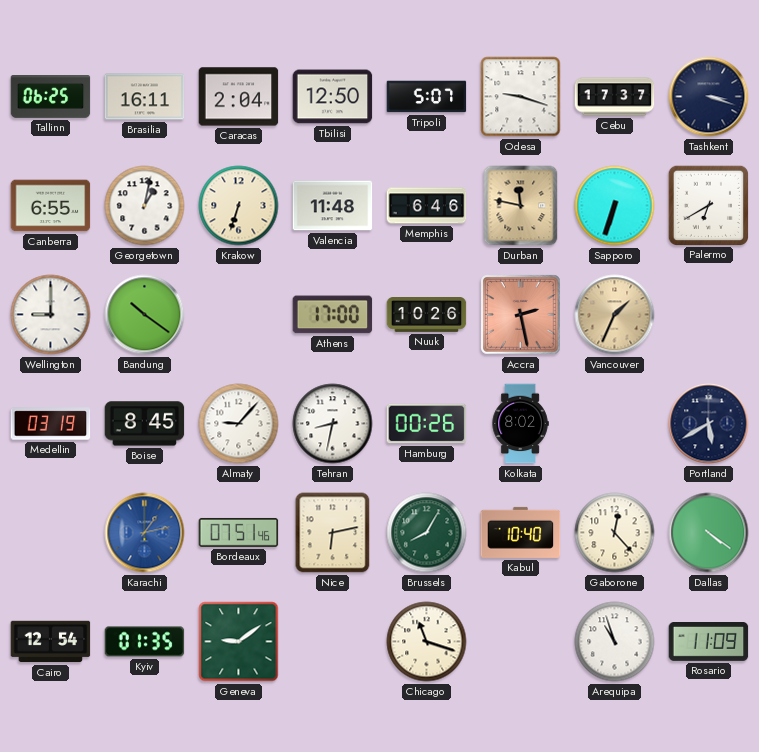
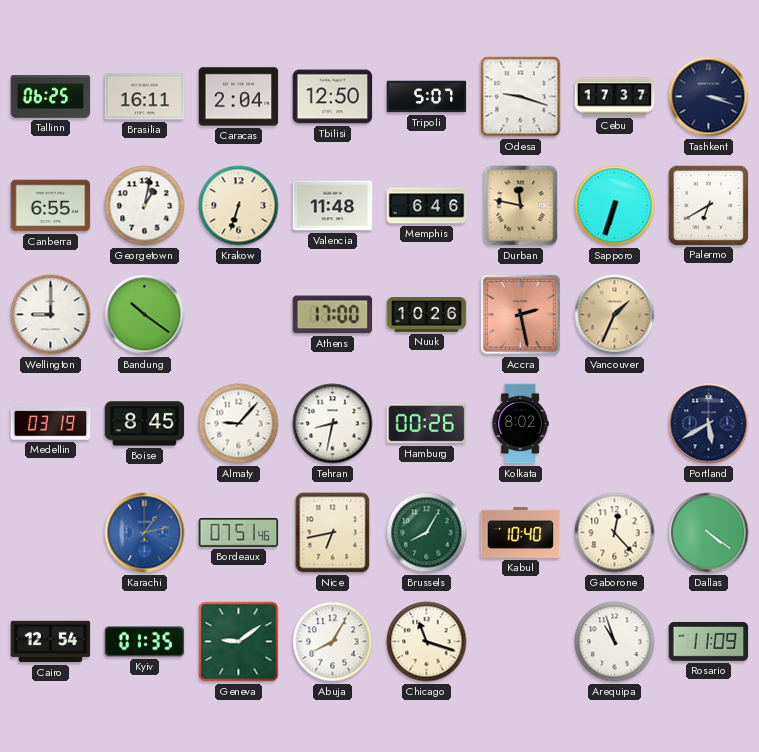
Nice: 6:13 -> 6:43 (333, 533)
Abuja: none -> 8:05 (333, 642)
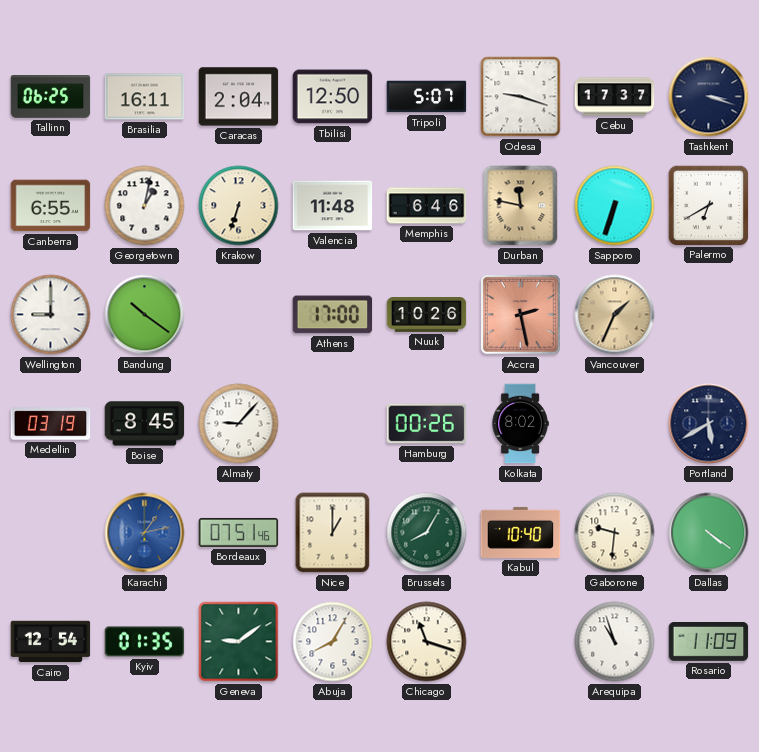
Tehran: 8:32 -> none (333, 424)
Nice: 6:43 -> 1:00 (333, 533)
Gaborone: 12:23 -> 9:31 (615, 533)
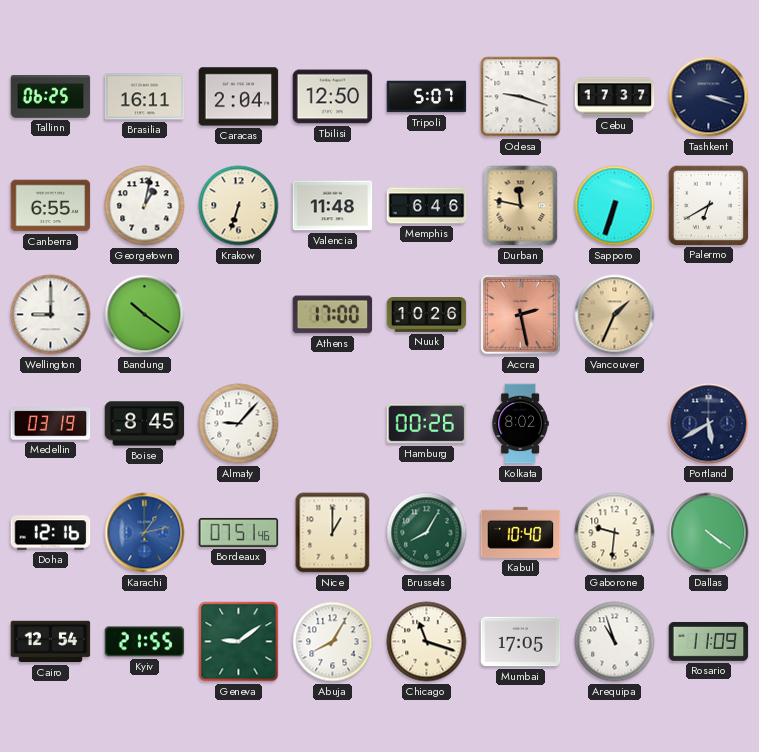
Doha: none -> 12:16 (51, 533)
Kyiv: 01:35 -> 21:55 (145, 642)
Mumbai: none -> 17:05 (521, 642)
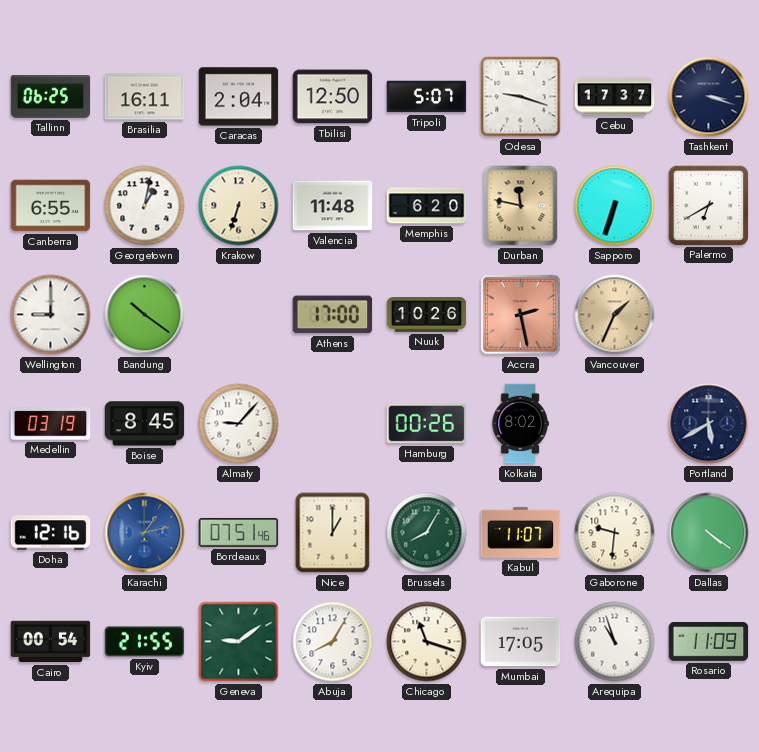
Memphis: 6:46 -> 6:20 (427, 206)
Kabul: 10:40 -> 11:07 (521, 532)
Cairo: 12:54 -> 00:54 (51, 642)
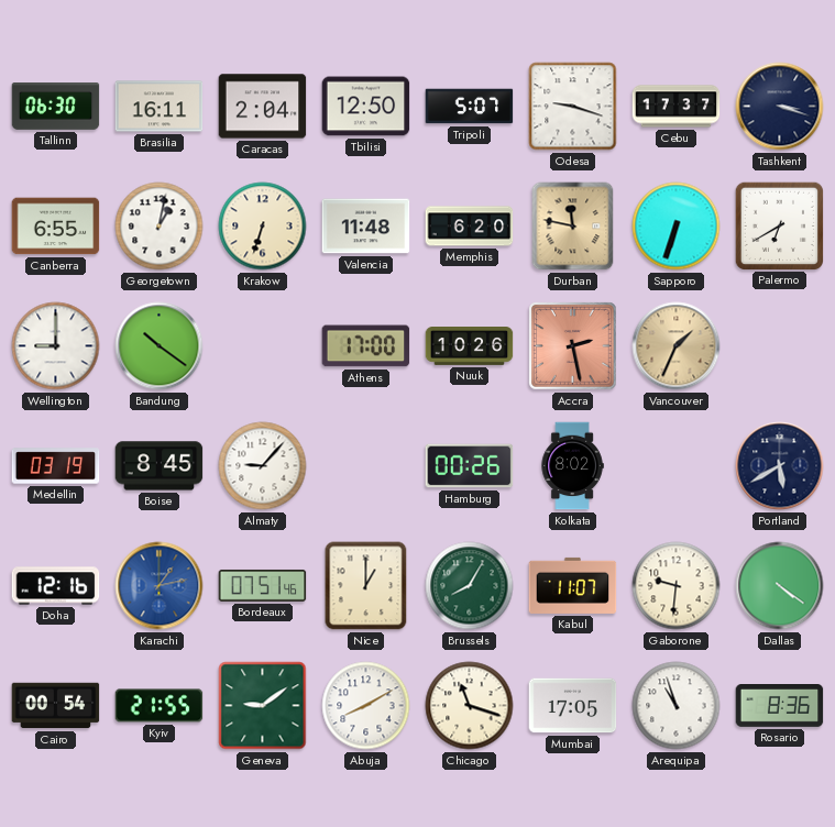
Tallinn: 06:25 -> 06:30 (56, 107)
Abuja: 8:05 -> 8:10 (366, 706)
Rosario: 11:09 -> 8:36 (780, 706)
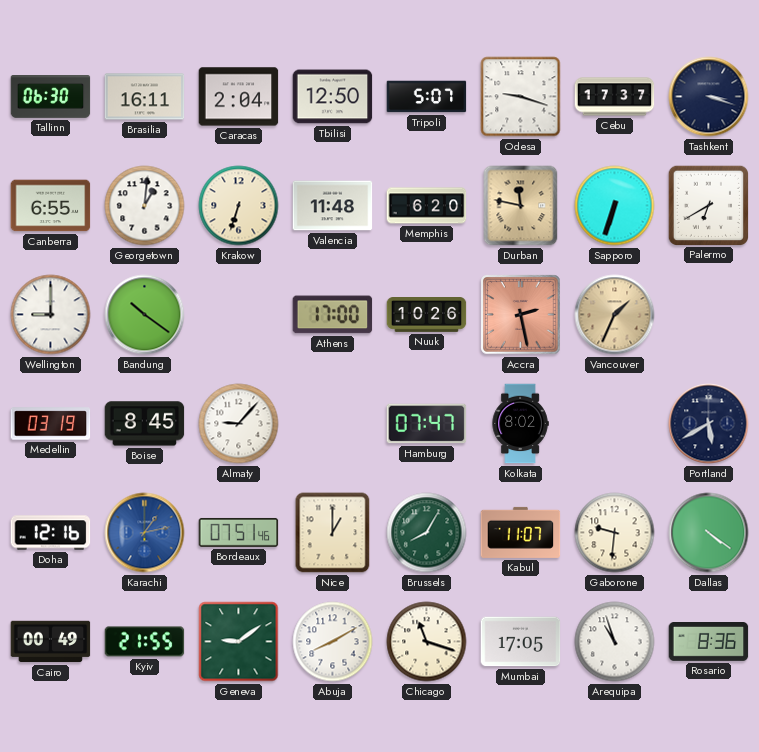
Georgetown: 1:02 -> 1:01 (145, 206)
Hamburg: 00:26 -> 07:47 (427, 424)
Cairo: 00:54 -> 00:49 (51, 642)
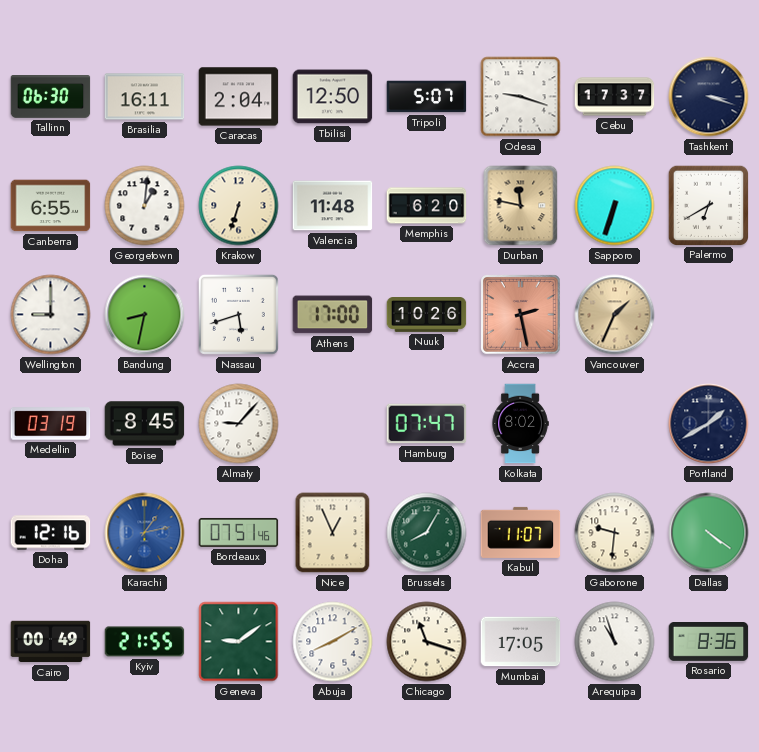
Bandung: 10:21 -> 8:32 (145, 315)
Nassau: none -> 5:42 (238, 314)
Portland: 5:40 -> 1:40 (709, 424)
Nice: 1:00 -> 12:56 (333, 533)
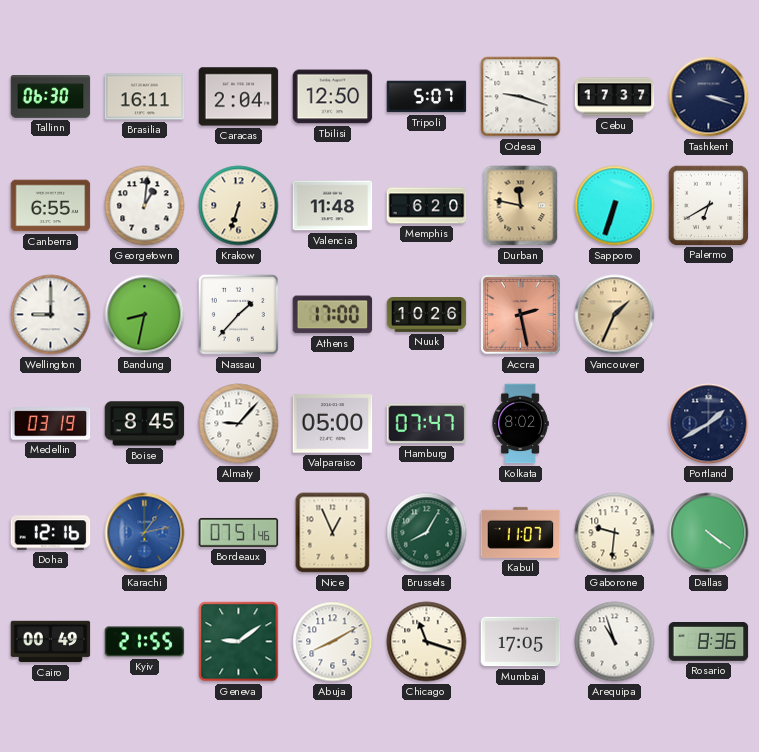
Nassau: 5:42 -> 1:37 (238, 314)
Valparaiso: none -> 05:00 (333, 424)
